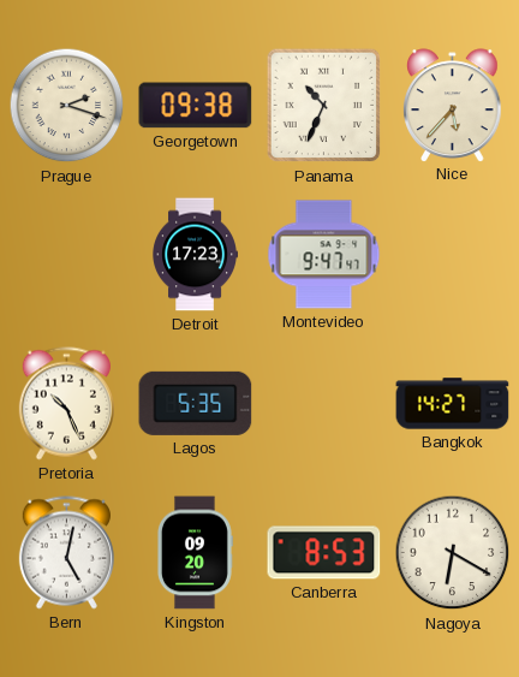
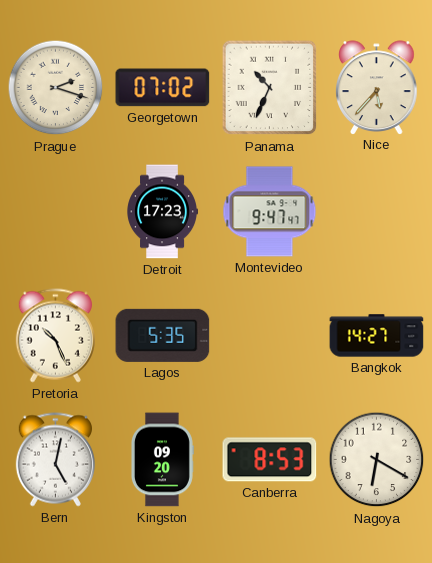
Georgetown: 09:38 -> 07:02 (163, 88)
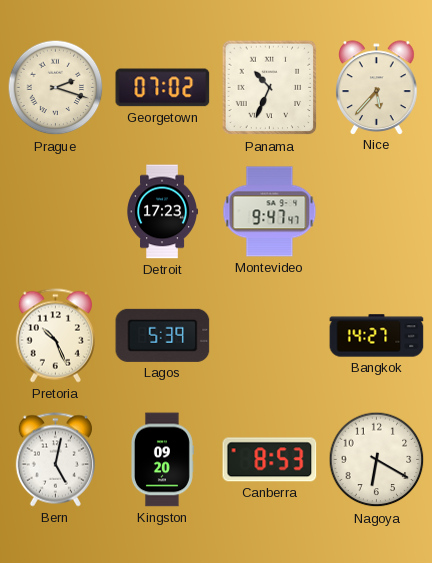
Lagos: 5:35 -> 5:39 (163, 335)
